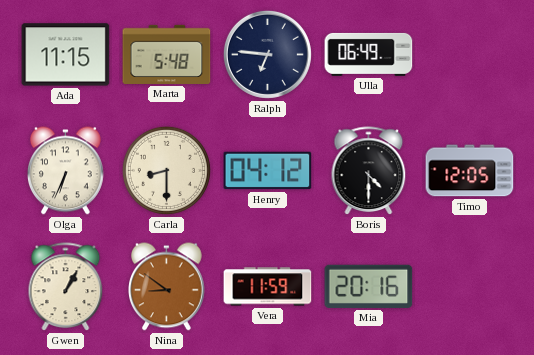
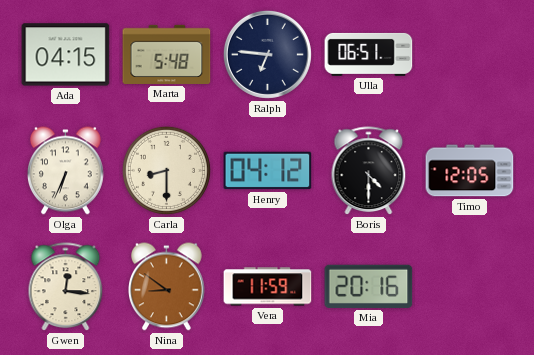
Ada: 11:15 -> 04:15 (66, 55)
Ulla: 06:49 -> 06:51 (369, 54)
Gwen: 1:05 -> 12:16 (66, 287)
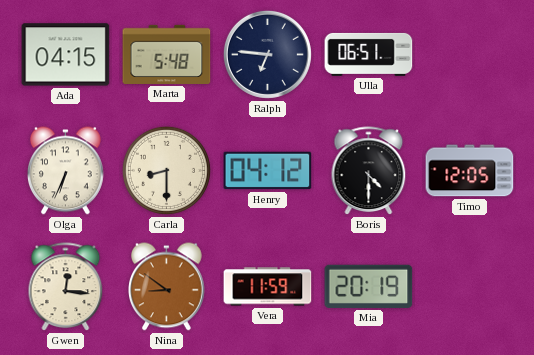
Mia: 20:16 -> 20:19 (369, 286)
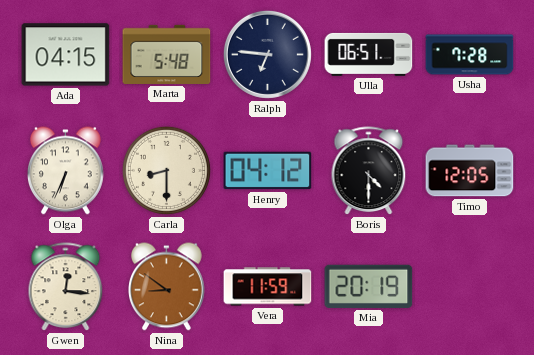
Usha: none -> 7:28 (470, 55)
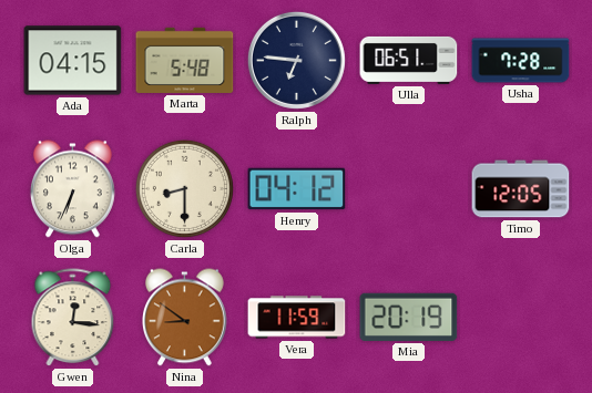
Boris: 4:30 -> none (369, 171)
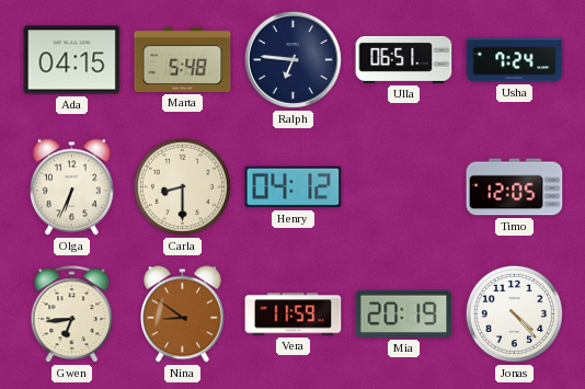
Usha: 7:28 -> 7:24 (515, 60)
Gwen: 12:16 -> 6:44 (72, 314)
Jonas: none -> 4:23 (514, 313)
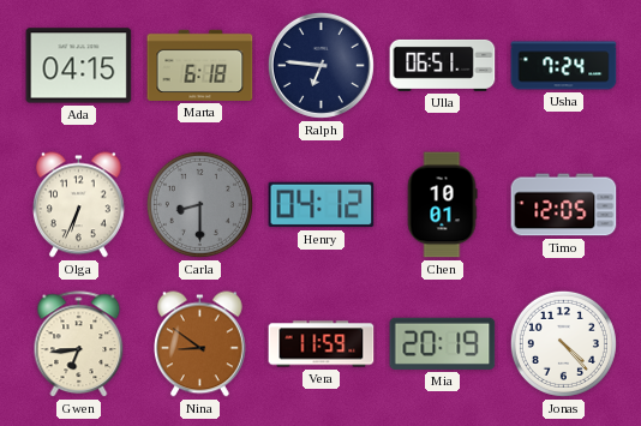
Marta: 5:48 -> 6:18 (200, 65)
Carla dial: cream -> grey (199, 204)
Chen: none -> 10:01 (442, 205)
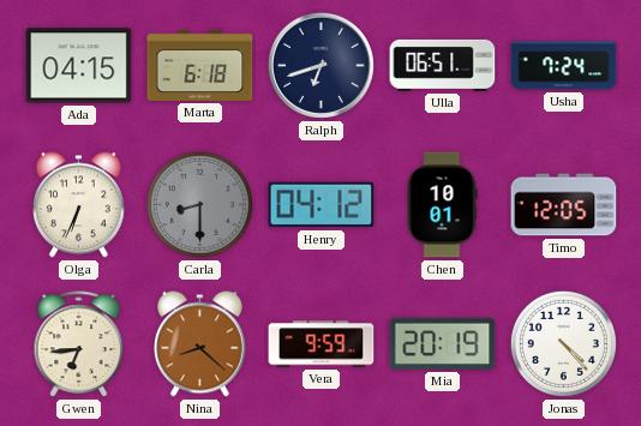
Ralph: 6:46 -> 6:42 (320, 65)
Nina: 8:51 -> 8:22 (200, 344)
Vera: 11:59 -> 9:59 (322, 344)
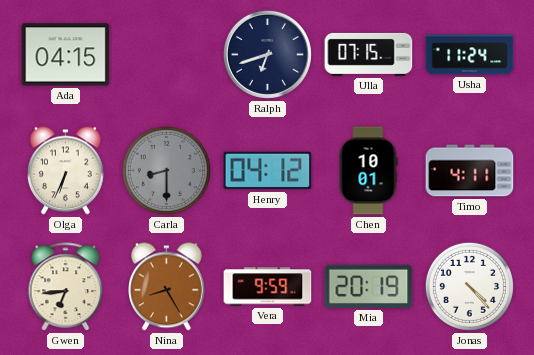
Marta: 6:18 -> none (200, 65)
Ulla: 06:51 -> 07:15 (369, 54)
Usha: 7:24 -> 11:24 (470, 55)
Timo: 12:05 -> 4:11 (470, 171)
Nina: 8:22 -> 8:25 (167, 287)
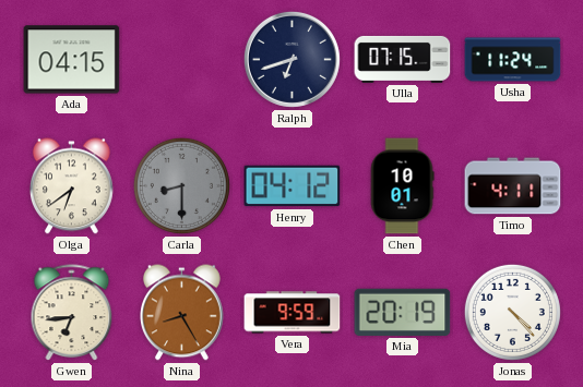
Olga: 6:34 -> 6:39 (72, 186)
